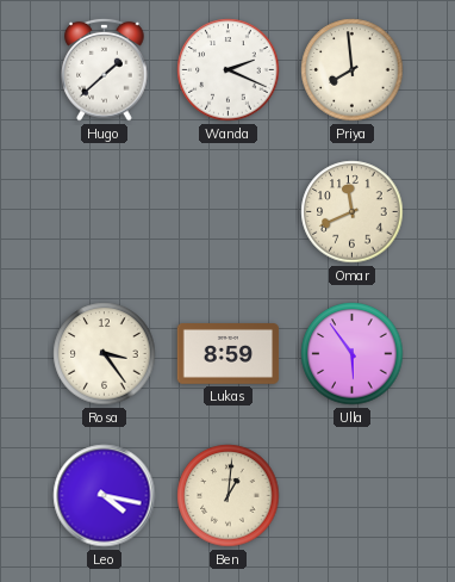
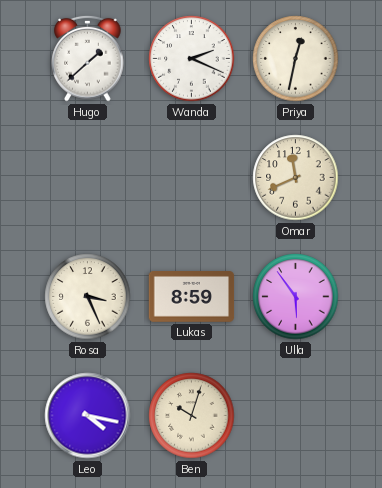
Priya: 7:59 -> 12:32 (296, 59)
Rosa: 3:24 -> 3:26 (88, 297)
Ben: 1:01 -> 10:03 (192, 416)
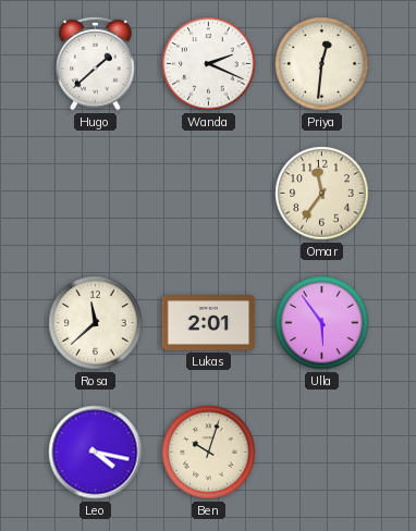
Priya: 12:32 -> 12:31 (322, 64)
Omar: 11:41 -> 11:36 (322, 194)
Rosa: 3:26 -> 11:38 (96, 323)
Lukas: 8:59 -> 2:01 (209, 323)
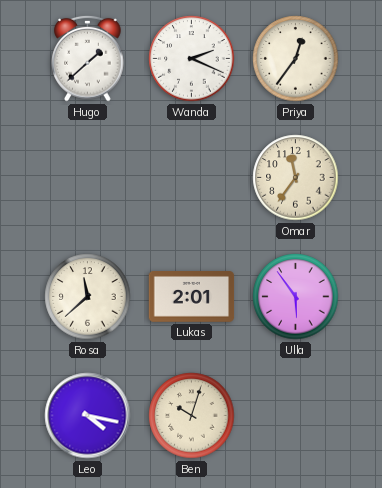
Priya: 12:31 -> 12:36 (296, 59)
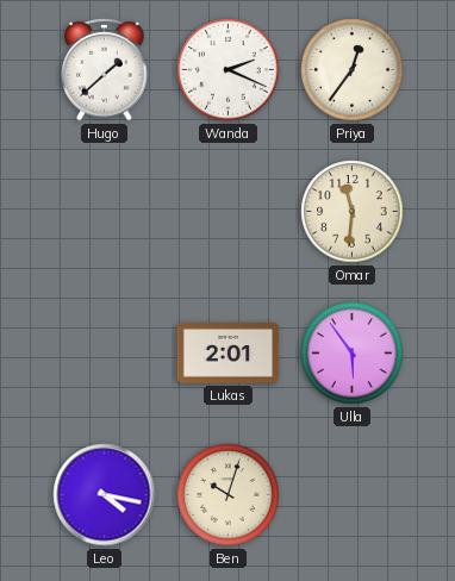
Omar: 11:36 -> 11:31 (353, 212)
Rosa: 11:38 -> none (88, 297)
